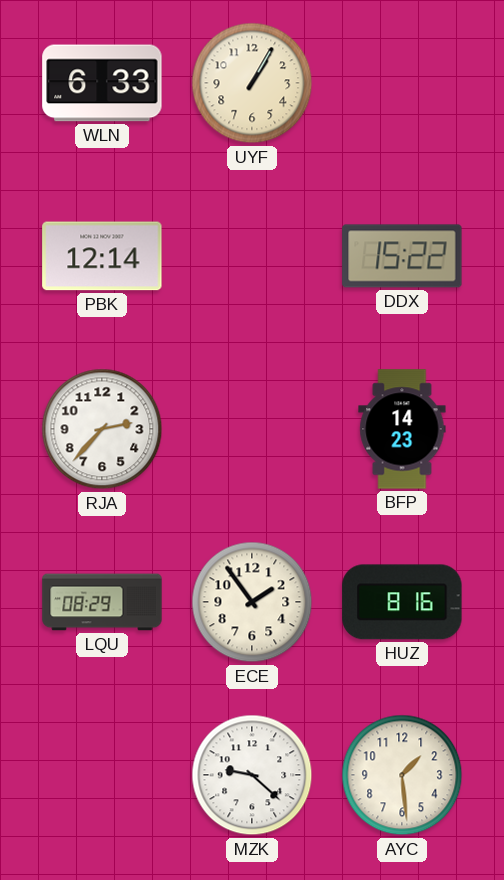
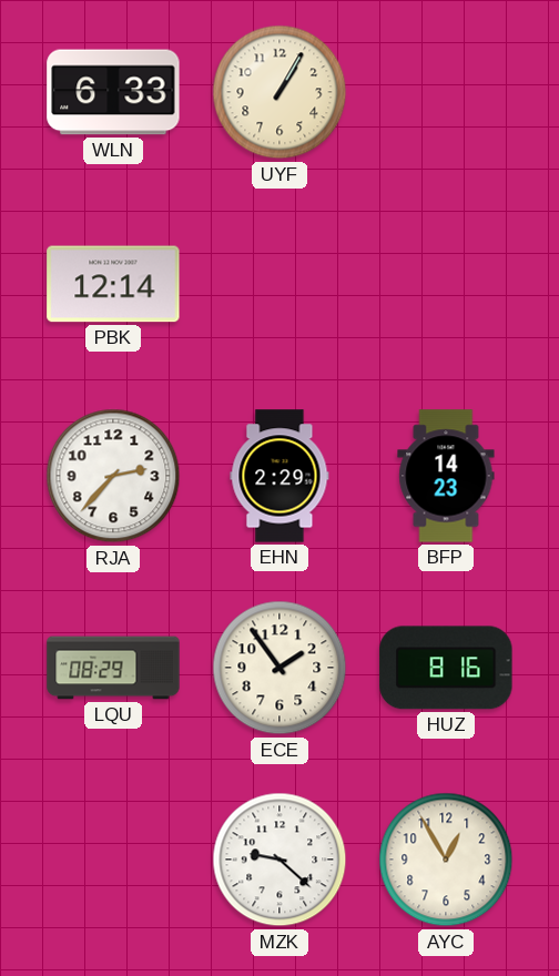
DDX: 15:22 -> none (402, 256)
EHN: none -> 2:29 (279, 476)
AYC: 1:29 -> 12:55 (446, 860)
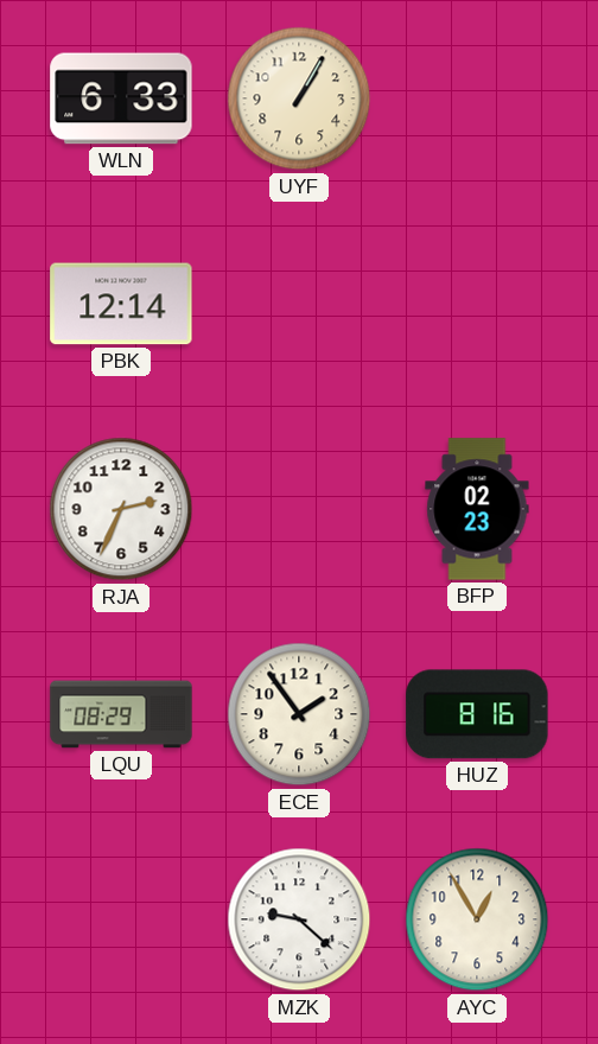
RJA: 2:37 -> 2:34 (121, 509)
EHN: 2:29 -> none (279, 476)
BFP: 14:23 -> 02:23 (477, 509)
